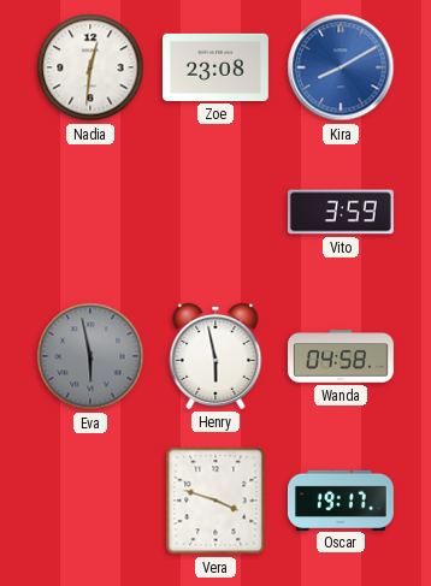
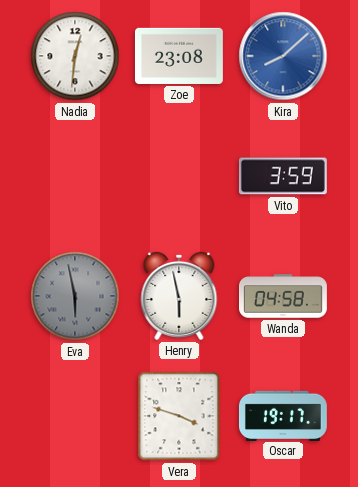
Kira: 8:10 -> 8:08 (283, 56)
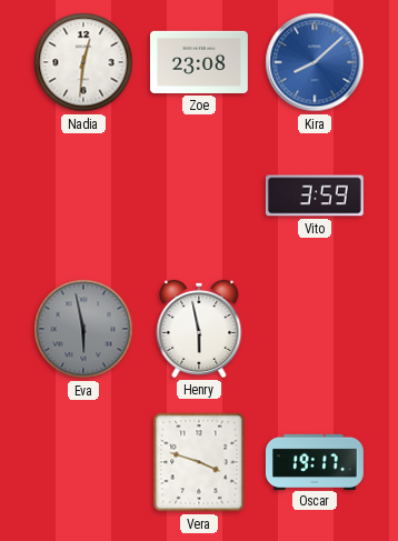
Wanda: 04:58 -> none (284, 296)
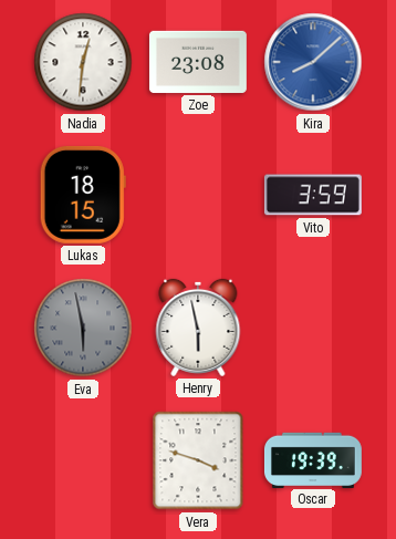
Lukas: none -> 18:15 (83, 195)
Oscar: 19:17 -> 19:39 (313, 459)
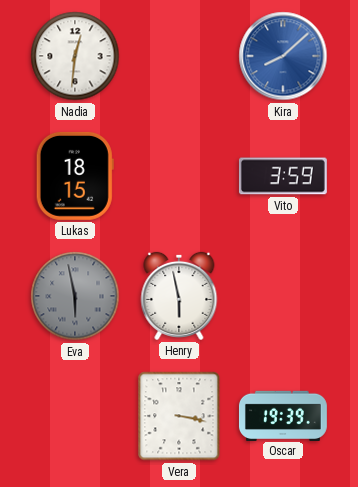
Zoe: 23:08 -> none (198, 62)
Vera: 3:48 -> 3:17 (179, 416)
